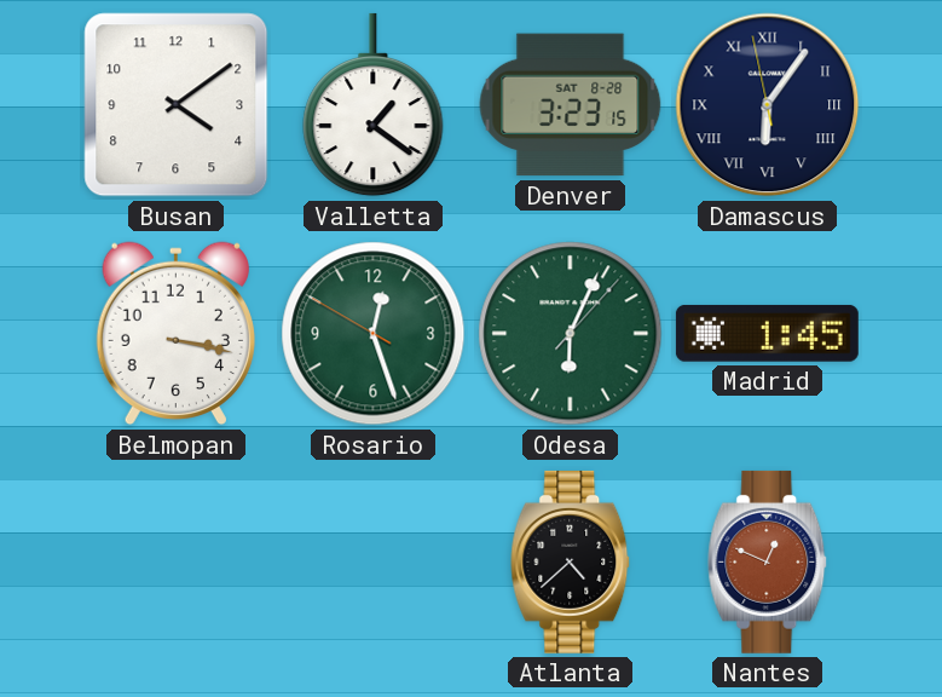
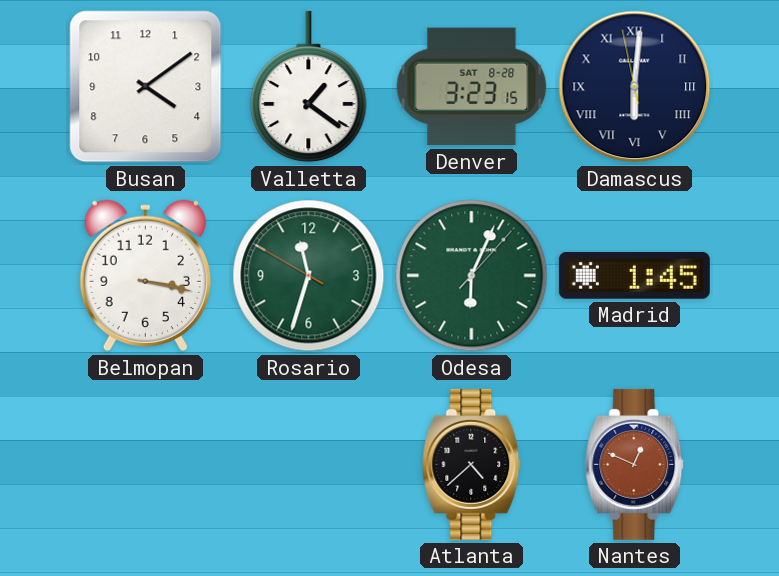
Damascus: 6:05 -> 6:00 (635, 87)
Rosario: 12:26 -> 11:32 (309, 276)
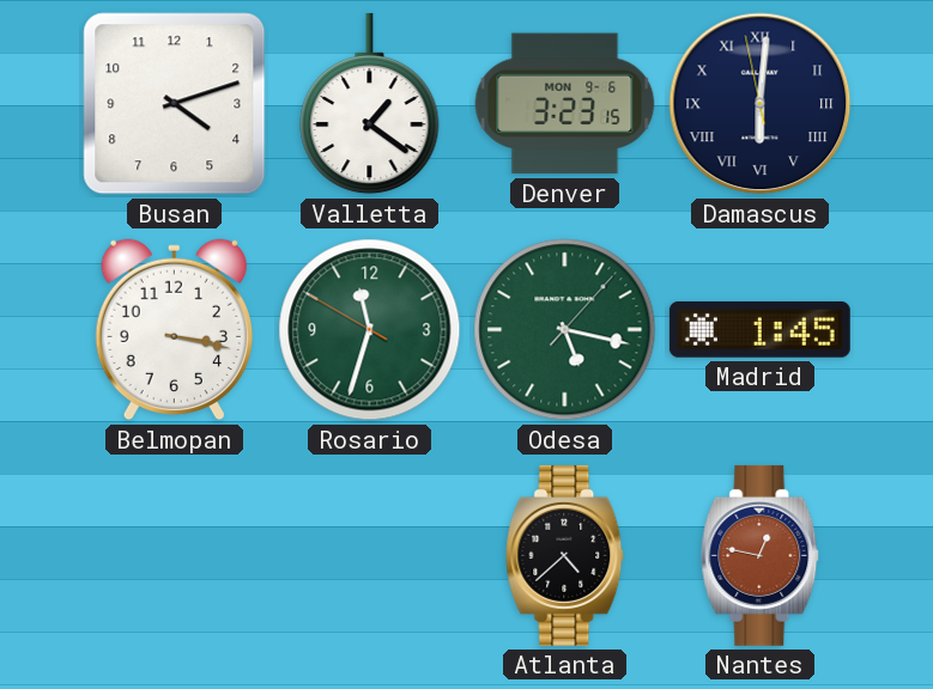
Busan: 4:09 -> 4:12 (175, 104)
Denver date: SAT 8-28 -> MON 9-6 (565, 104)
Odesa: 6:04 -> 5:17 (565, 330)
Nantes: 12:49 -> 12:47 (761, 555)
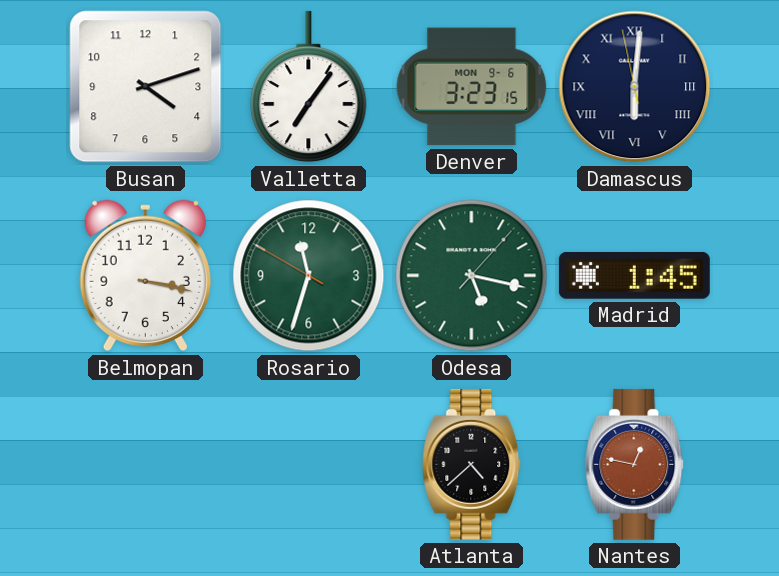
Valletta: 1:21 -> 7:06 (309, 87)
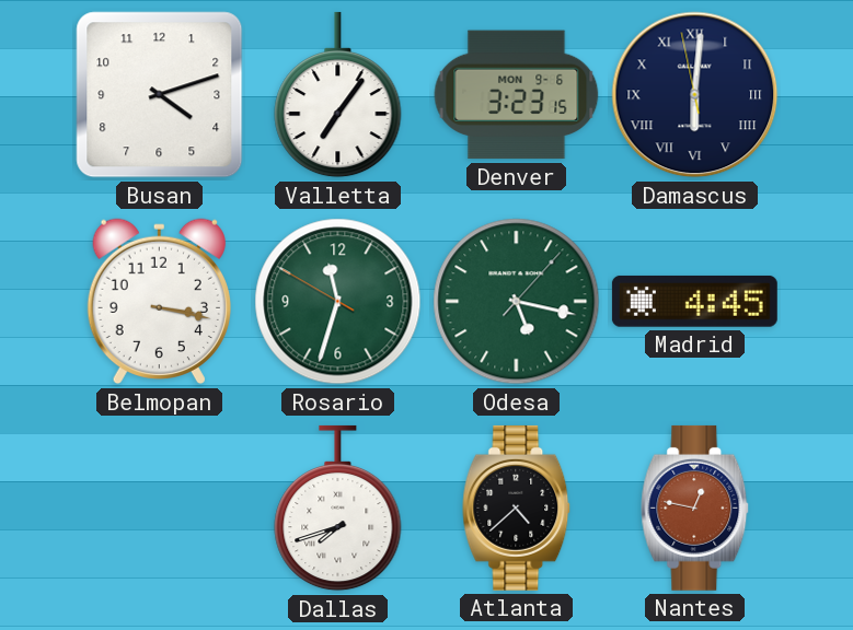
Madrid: 1:45 -> 4:45 (694, 301)
Dallas: none -> 7:42 (338, 509)
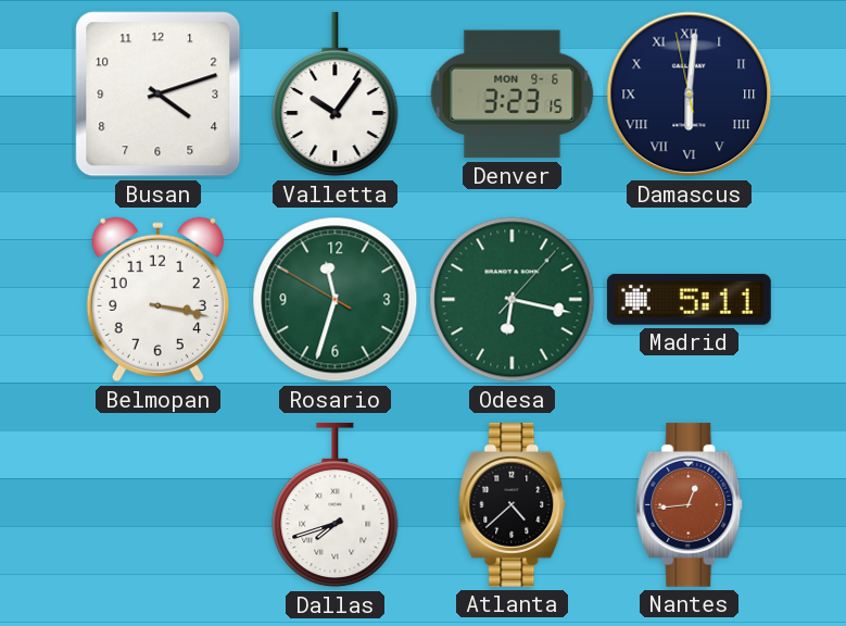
Valletta: 7:06 -> 10:06 (336, 95)
Odesa: 5:17 -> 6:17 (513, 300)
Madrid: 4:45 -> 5:11 (689, 299)
Nantes: 12:47 -> 12:44 (690, 504)
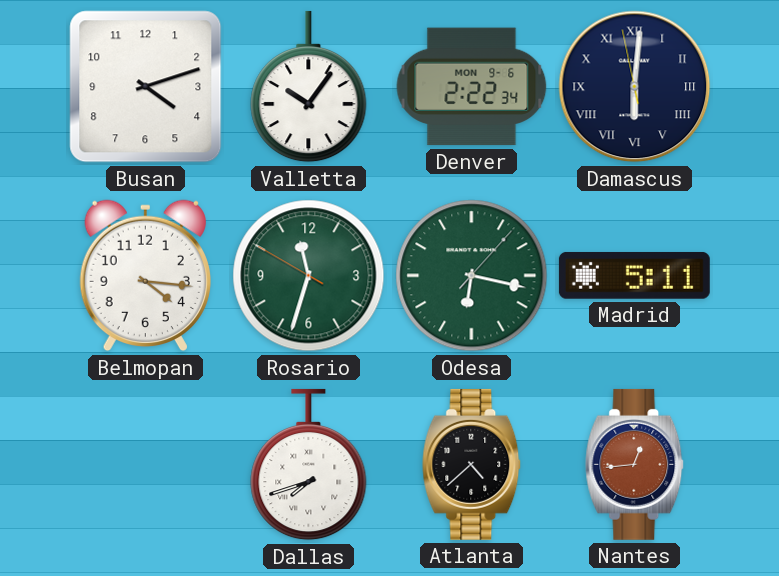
Denver: 3:23 -> 2:22 (472, 87)
Belmopan: 3:17 -> 4:16 (145, 276)
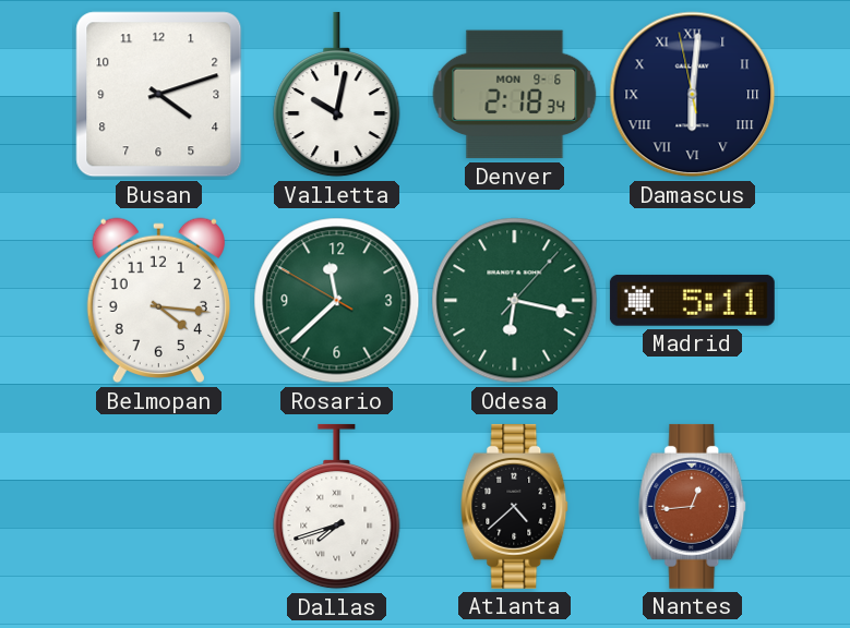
Valletta: 10:06 -> 10:02 (337, 95)
Denver: 2:22 -> 2:18 (515, 95)
Rosario: 11:32 -> 11:37 (337, 301)
